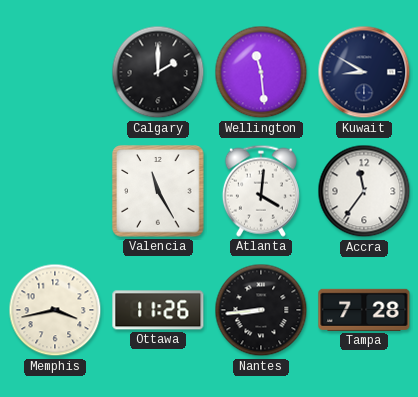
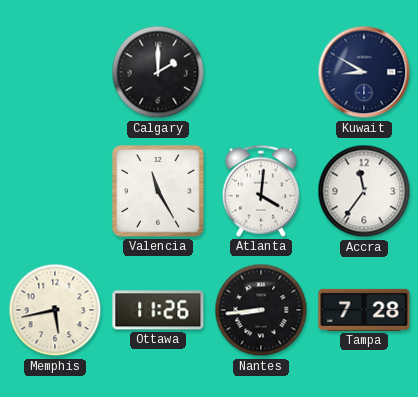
Wellington: 11:29 -> none (261, 72)
Memphis: 3:43 -> 5:43 (55, 310)
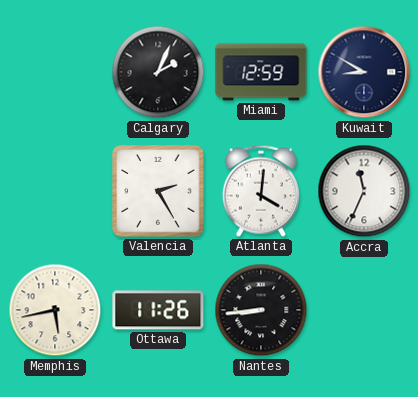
Calgary: 2:00 -> 2:04 (158, 72)
Miami: none -> 12:59 (261, 72)
Valencia: 11:25 -> 2:25 (158, 191)
Accra: 11:36 -> 11:34 (364, 191)
Tampa: 7:28 -> none (364, 310)
